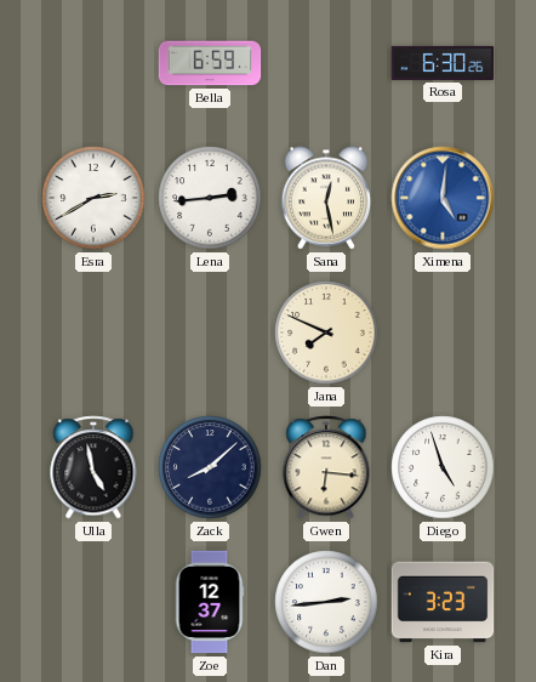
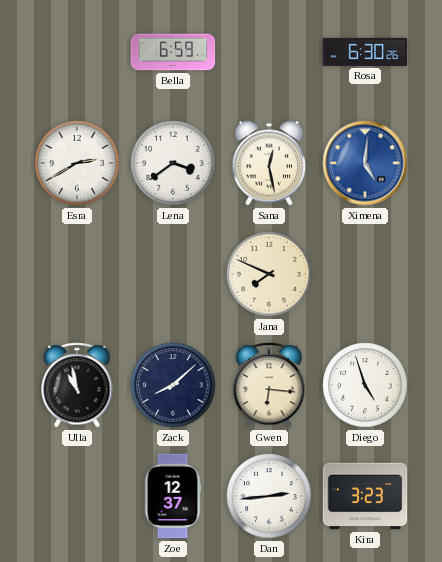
Lena: 2:44 -> 3:39 (173, 163)
Ulla: 4:58 -> 10:58 (77, 385)
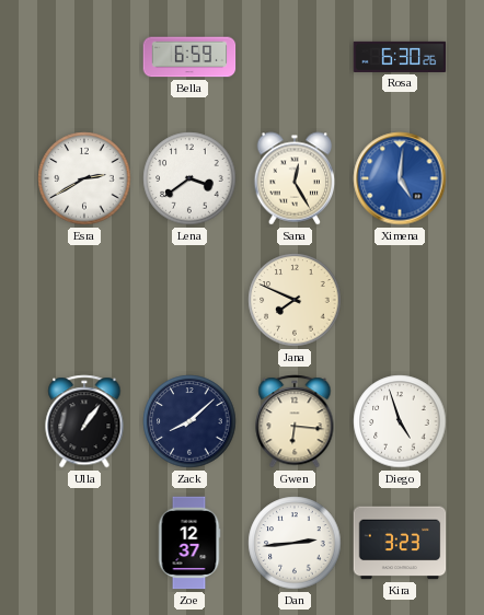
Sana: 12:28 -> 12:25 (295, 178)
Ulla: 10:58 -> 1:06 (84, 421)
